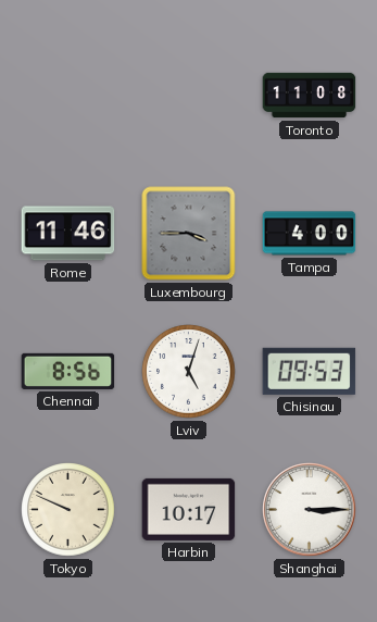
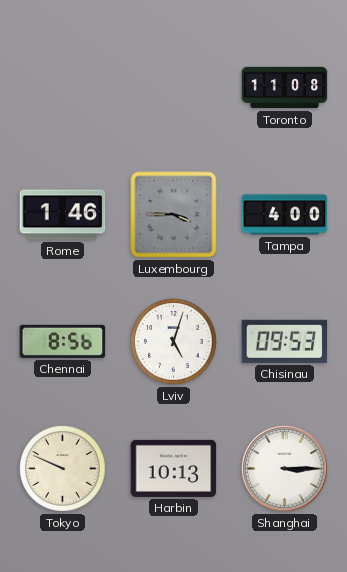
Rome: 11:46 -> 1:46 (63, 215)
Harbin: 10:17 -> 10:13 (174, 468)
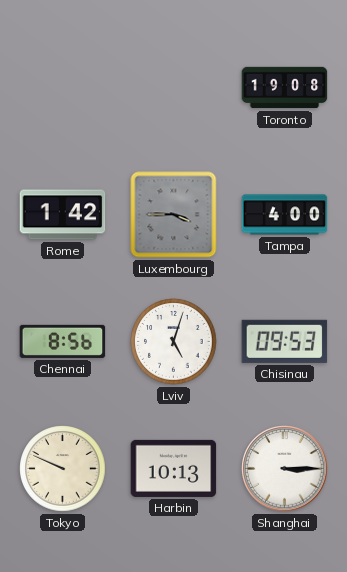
Toronto: 11:08 -> 19:08 (285, 88)
Rome: 1:46 -> 1:42 (63, 215)
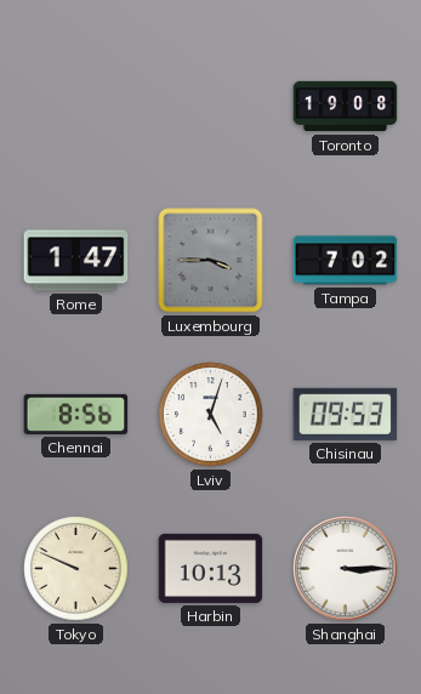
Rome: 1:42 -> 1:47 (76, 261)
Tampa: 4:00 -> 7:02 (346, 261)
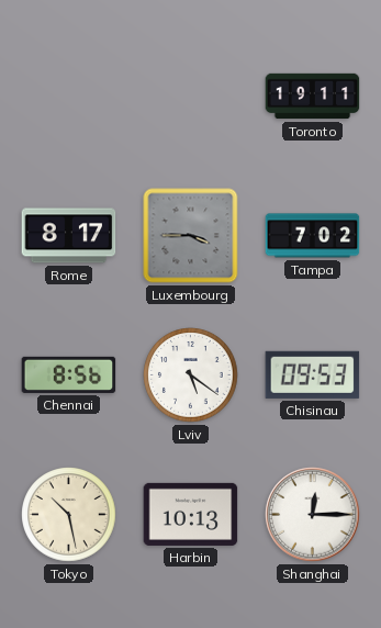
Toronto: 19:08 -> 19:11 (313, 97)
Rome: 1:47 -> 8:17 (69, 236)
Lviv: 5:03 -> 5:21 (191, 375)
Tokyo: 9:49 -> 10:28 (69, 515)
Shanghai: 3:15 -> 12:15 (313, 515)
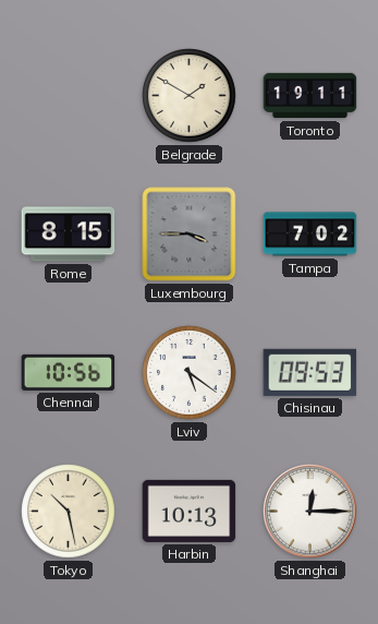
Belgrade: none -> 1:50 (190, 96)
Rome: 8:17 -> 8:15 (69, 235)
Chennai: 8:56 -> 10:56 (69, 372)
